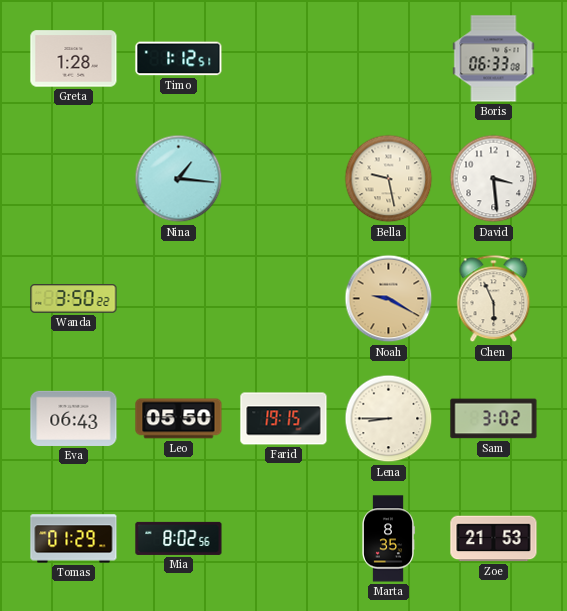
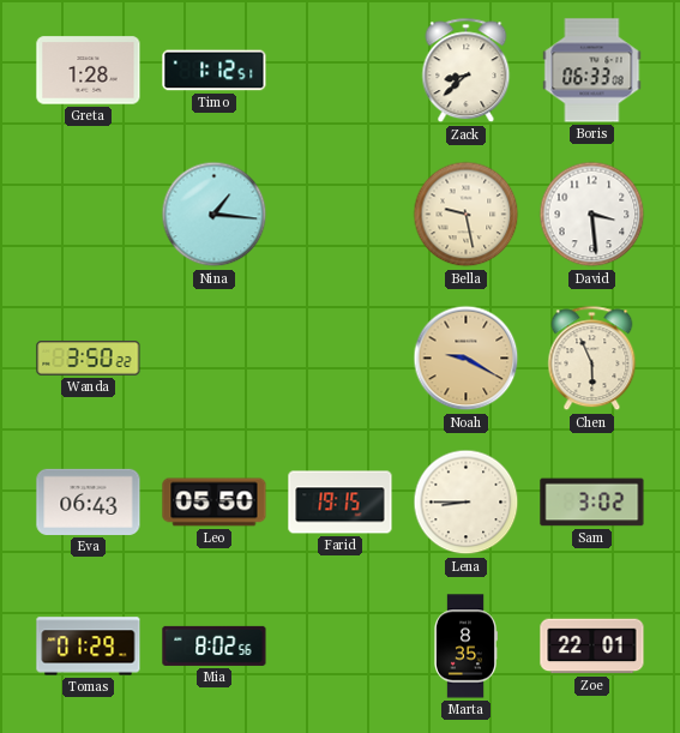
Zack: none -> 8:38 (467, 71)
Zoe: 21:53 -> 22:01 (592, 647)
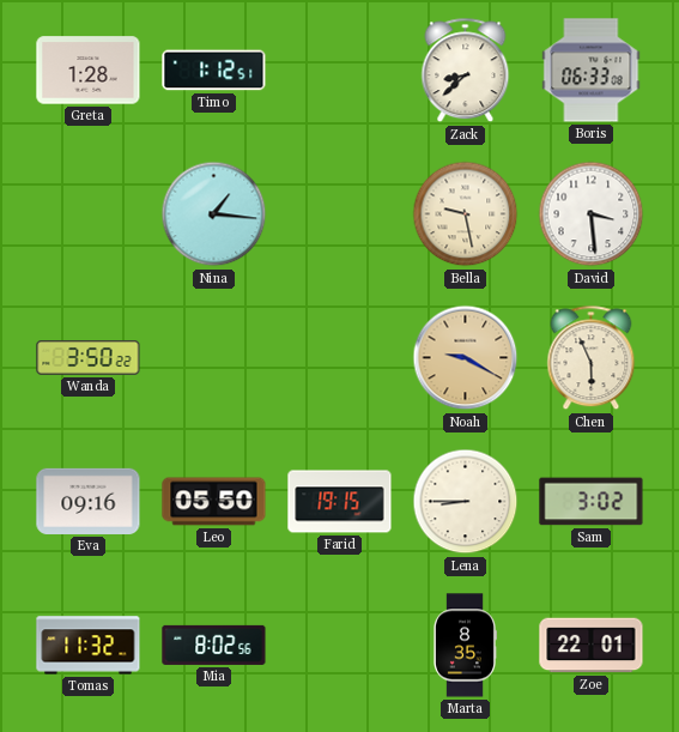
Eva: 06:43 -> 09:16 (89, 501)
Tomas: 01:29 -> 11:32 (89, 646)
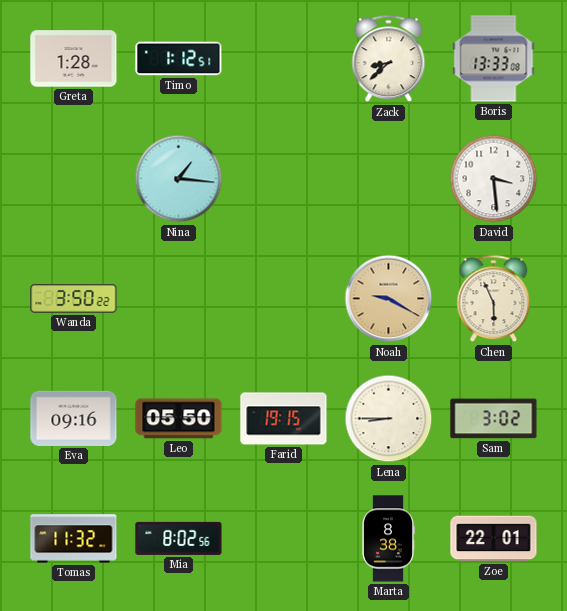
Boris: 06:33 -> 13:33 (494, 59)
Bella: 9:28 -> none (466, 214)
Marta: 8:35 -> 8:38 (389, 539)
